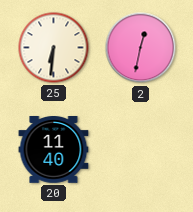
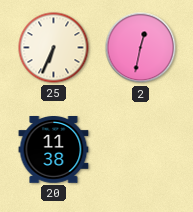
25: 6:31 -> 6:34 (54, 48)
20: 11:40 -> 11:38 (54, 150)
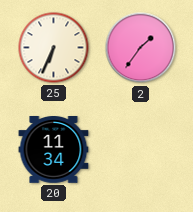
2: 12:32 -> 1:36 (141, 48)
20: 11:38 -> 11:34 (54, 150)
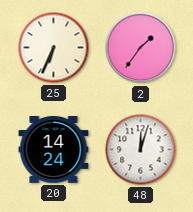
20: 11:34 -> 14:24 (54, 150)
48: none -> 12:03 (141, 150)
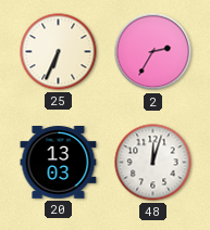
2: 1:36 -> 2:35 (153, 52)
20: 14:24 -> 13:03 (59, 163)
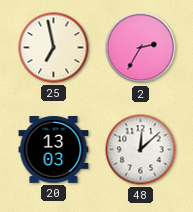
25: 6:34 -> 6:58 (54, 48)
48: 12:03 -> 12:08 (141, 150)
